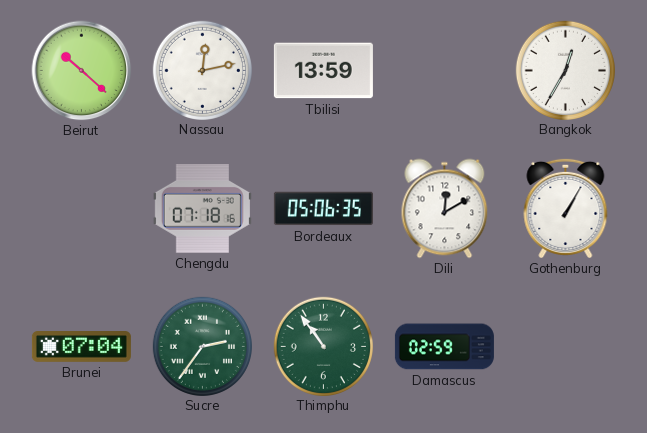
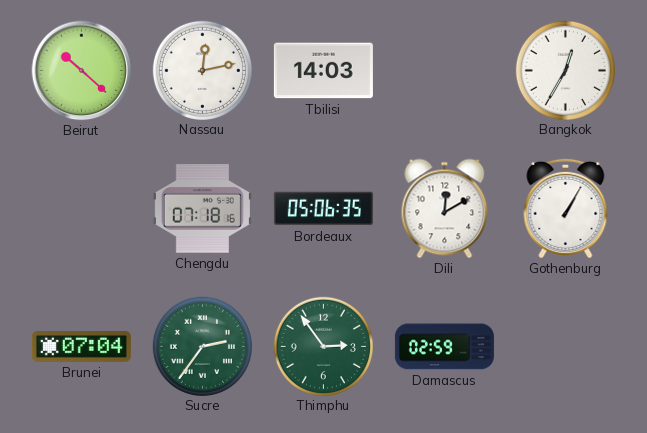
Tbilisi: 13:59 -> 14:03 (323, 71)
Thimphu: 10:54 -> 2:54 (323, 346)
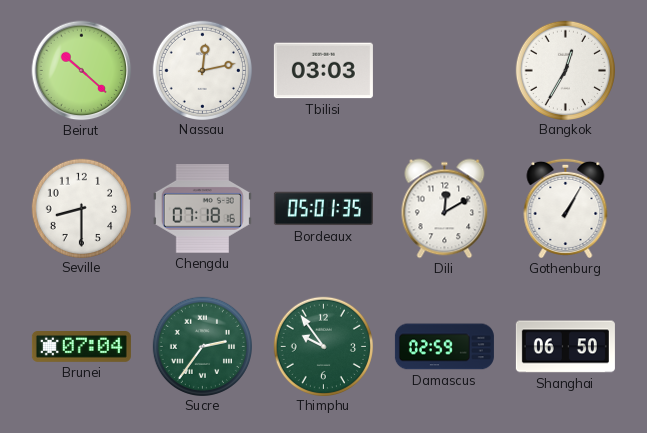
Tbilisi: 14:03 -> 03:03 (323, 71)
Seville: none -> 8:30 (81, 208)
Bordeaux: 05:06 -> 05:01 (323, 209)
Thimphu: 2:54 -> 9:54 (323, 346)
Shanghai: none -> 06:50 (565, 347)
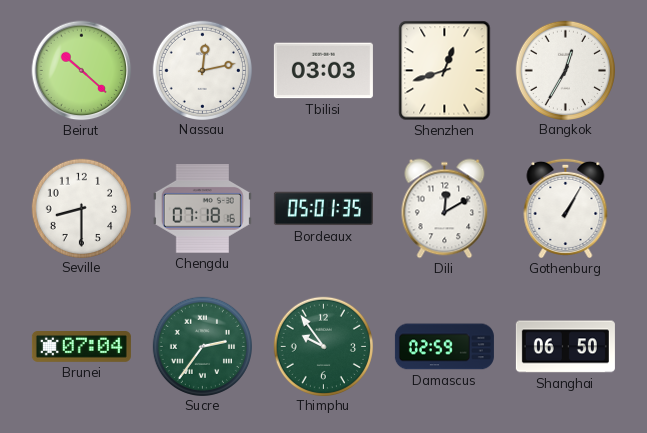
Shenzhen: none -> 12:42 (445, 71)
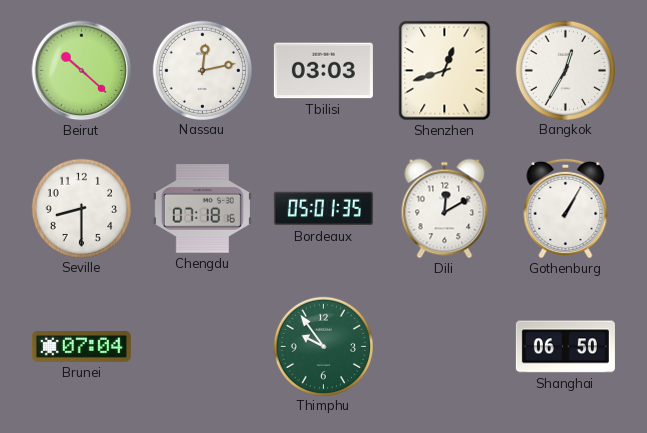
Sucre: 2:36 -> none (202, 346)
Damascus: 02:59 -> none (444, 347)
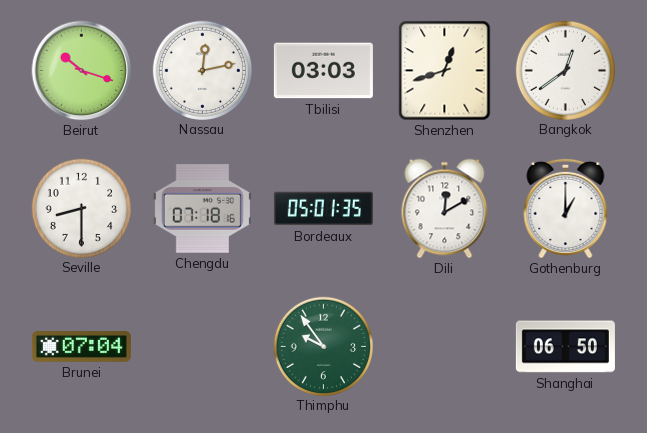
Beirut: 10:22 -> 10:18 (82, 71)
Bangkok: 12:35 -> 12:39 (565, 70)
Gothenburg: 1:05 -> 1:00 (566, 208)
